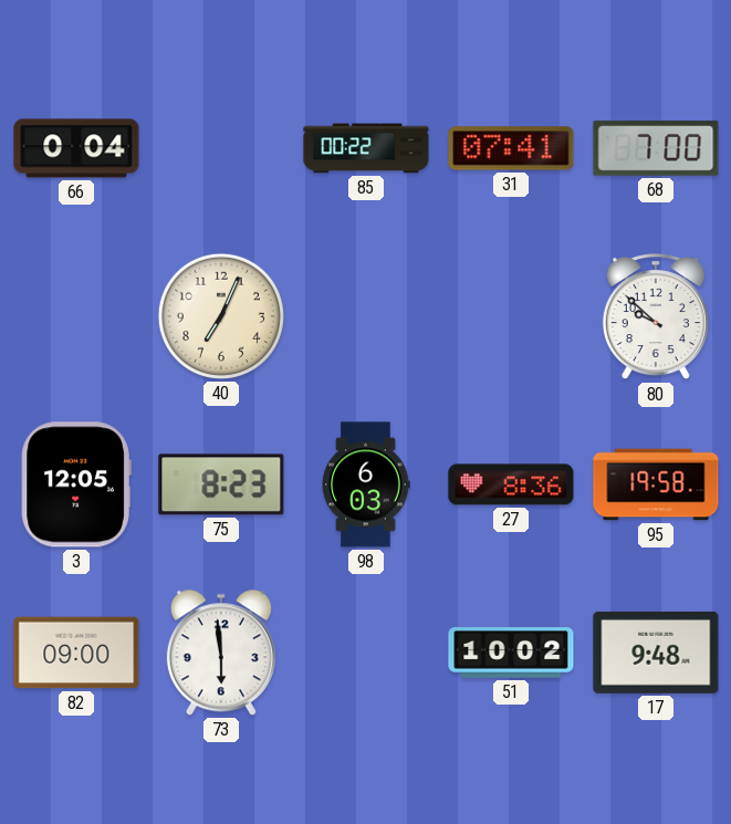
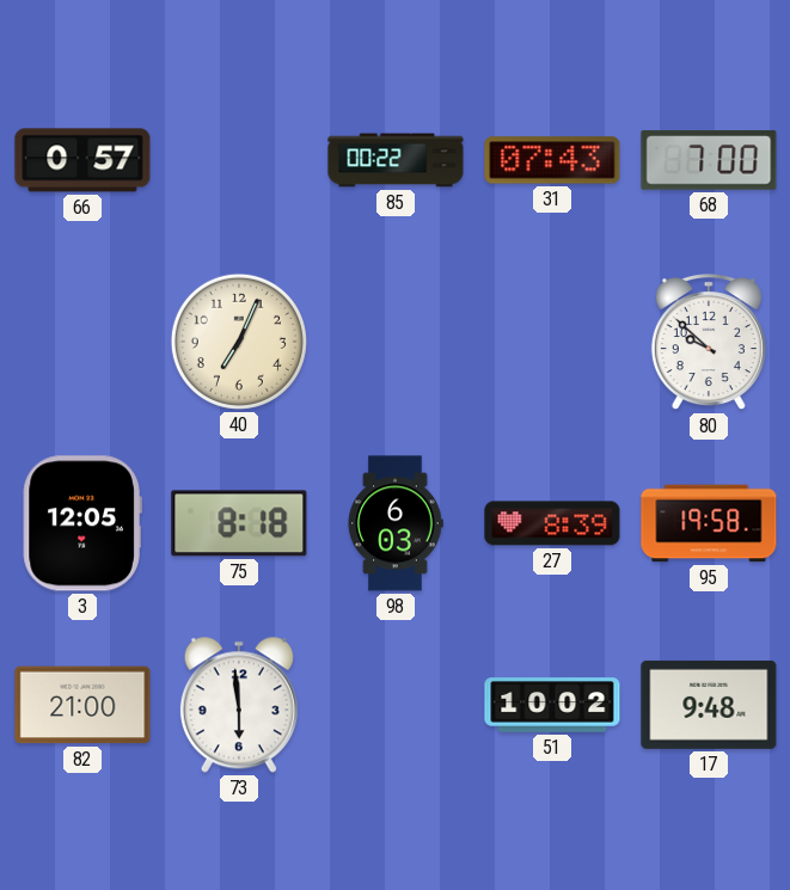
66: 0:04 -> 0:57 (82, 160)
31: 07:41 -> 07:43 (552, 160)
75: 8:23 -> 8:18 (239, 523)
27: 8:36 -> 8:39 (552, 523)
82: 09:00 -> 21:00 (82, 705)
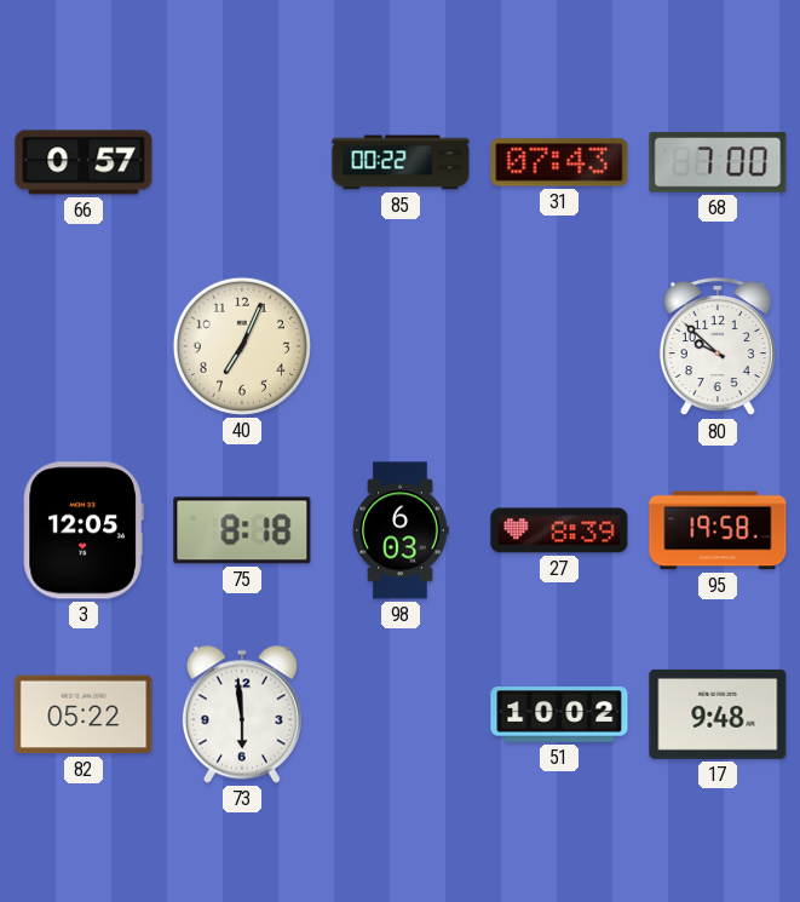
82: 21:00 -> 05:22 (84, 714)
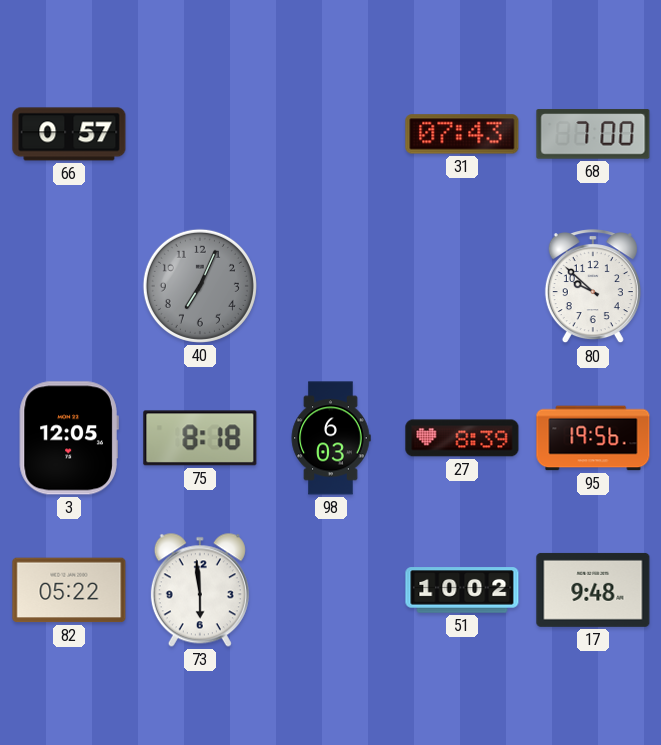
85: 00:22 -> none (401, 162)
40 dial: cream -> grey (200, 286)
95: 19:58 -> 19:56 (593, 438)
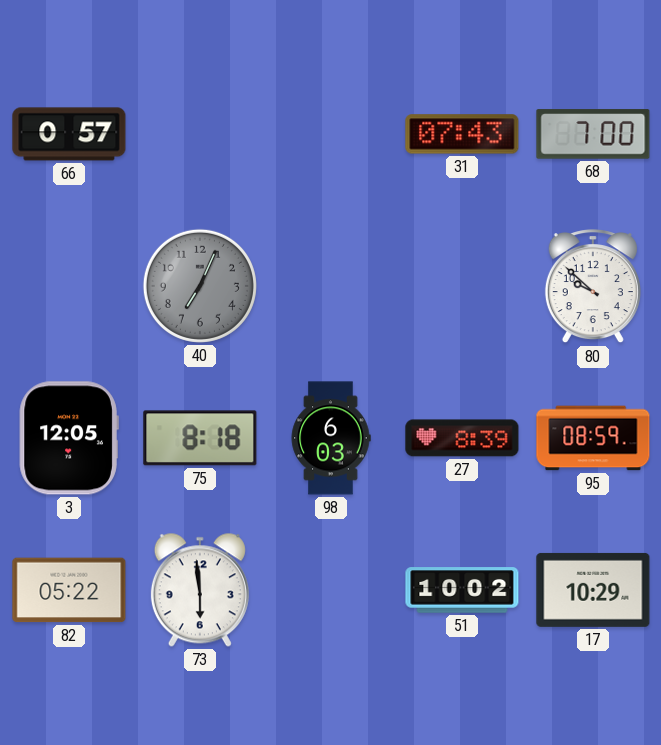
95: 19:56 -> 08:59 (593, 438)
17: 9:48 -> 10:29 (593, 590)
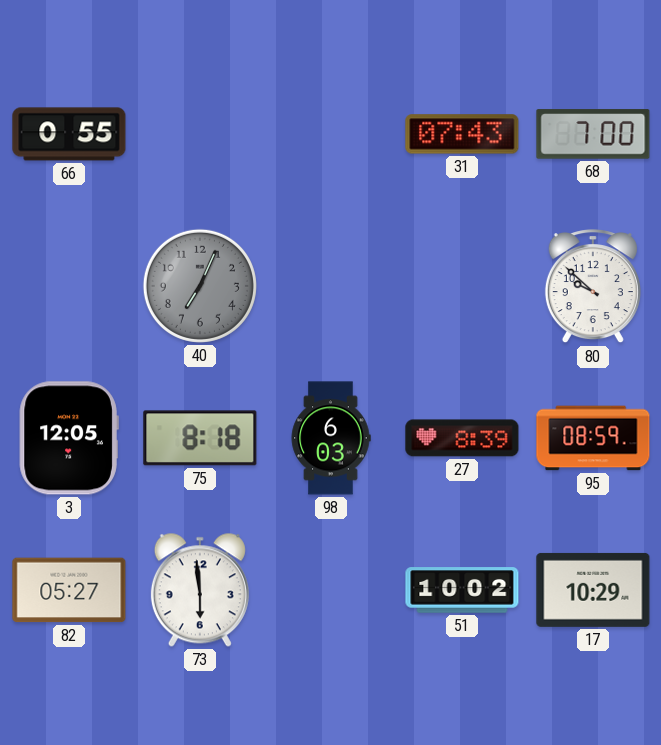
66: 0:57 -> 0:55 (69, 134)
82: 05:22 -> 05:27 (69, 590)
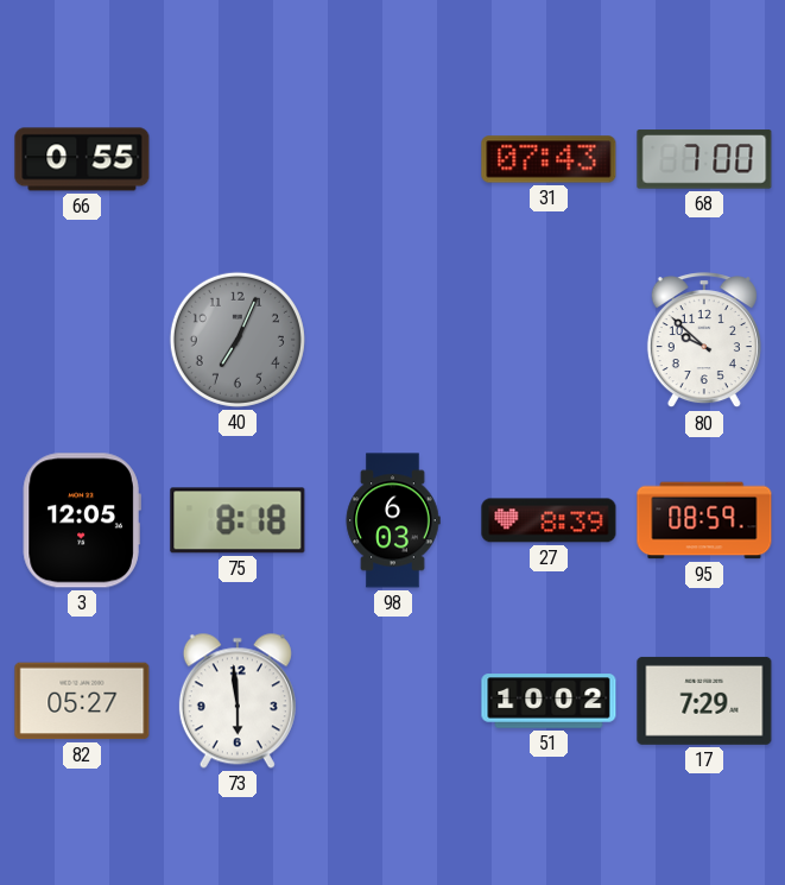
17: 10:29 -> 7:29 (704, 701)
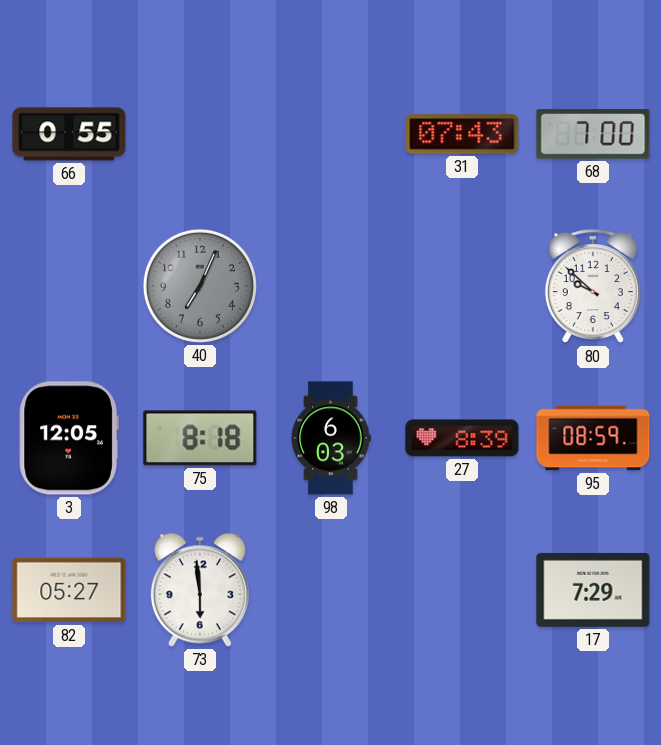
51: 10:02 -> none (549, 701)
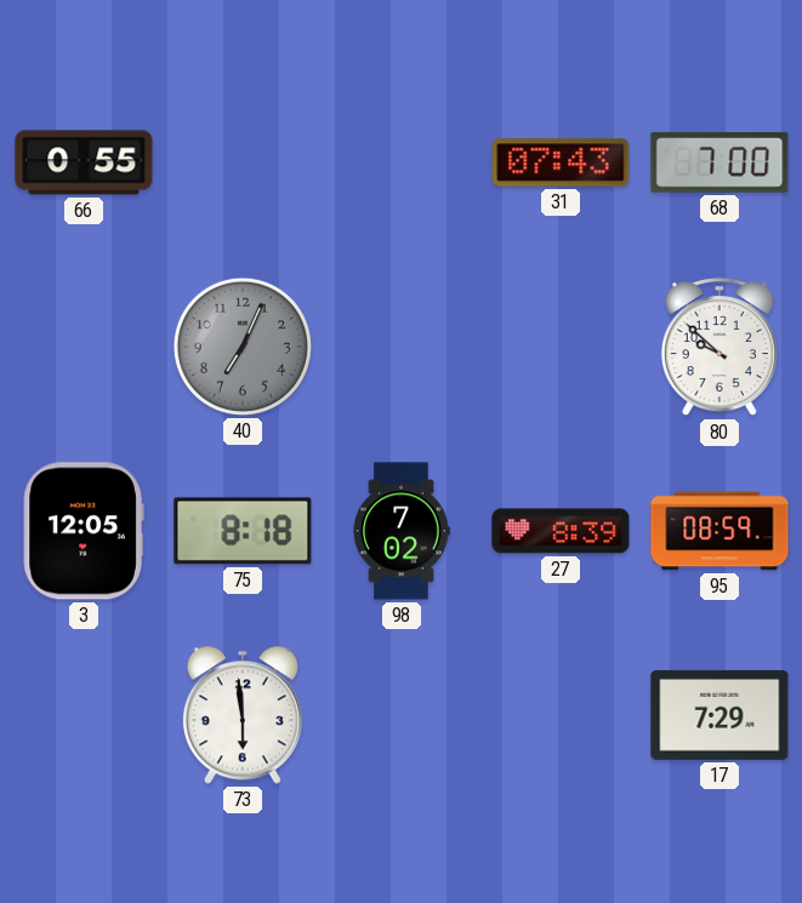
98: 6:03 -> 7:02 (402, 531)
82: 05:27 -> none (69, 590)
